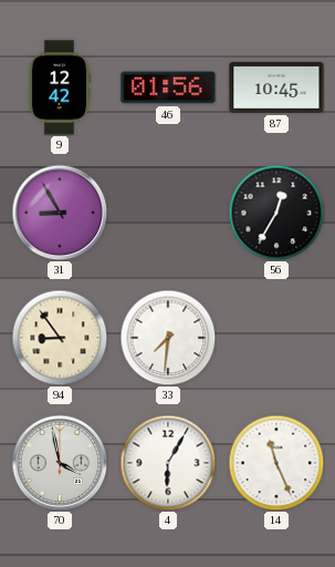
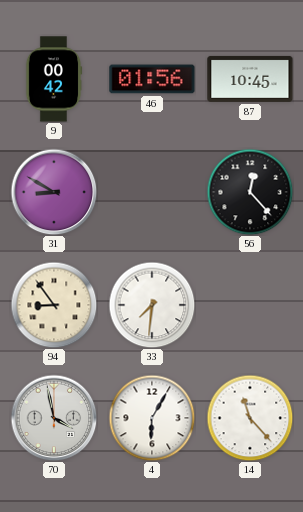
9: 12:42 -> 00:42 (54, 79)
31: 8:55 -> 8:50 (54, 192)
56: 12:35 -> 12:23 (250, 192)
14: 11:26 -> 11:23 (250, 418)
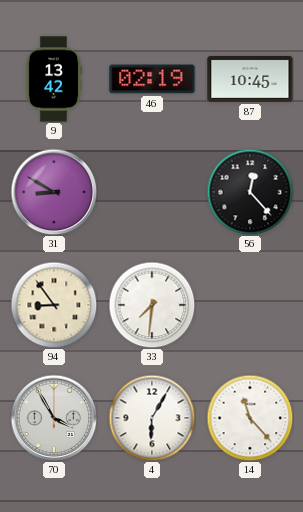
9: 00:42 -> 13:42 (54, 79)
46: 01:56 -> 02:19 (152, 79)
70: 3:58 -> 3:55 (54, 418)
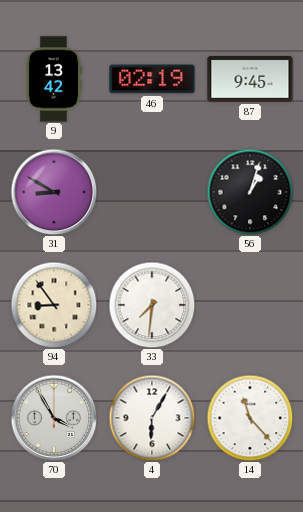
87: 10:45 -> 9:45 (250, 79)
56: 12:23 -> 1:03 (250, 192)
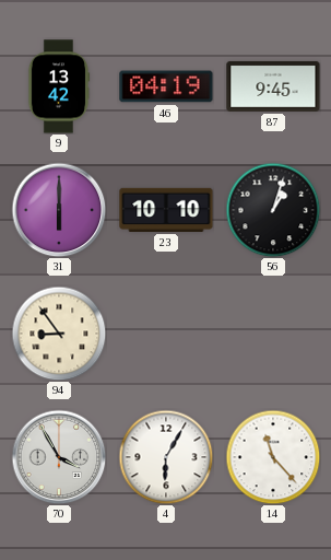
46: 02:19 -> 04:19 (166, 86)
31: 8:50 -> 6:00 (59, 210)
23: none -> 10:10 (166, 210)
33: 7:31 -> none (152, 305)
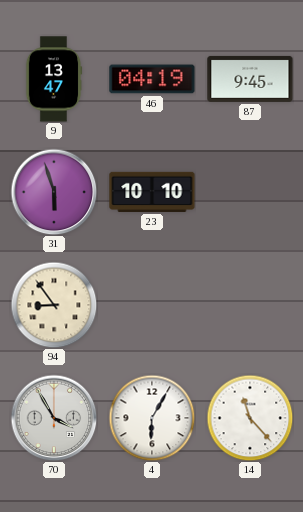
9: 13:42 -> 13:47 (54, 79)
31: 6:00 -> 5:57 (54, 192)
56: 1:03 -> none (273, 210)
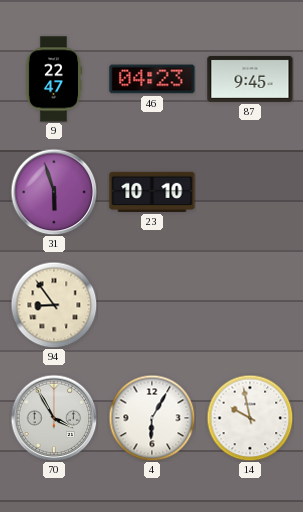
9: 13:47 -> 22:47 (54, 79)
46: 04:19 -> 04:23 (152, 79)
14: 11:23 -> 9:58 (250, 418)
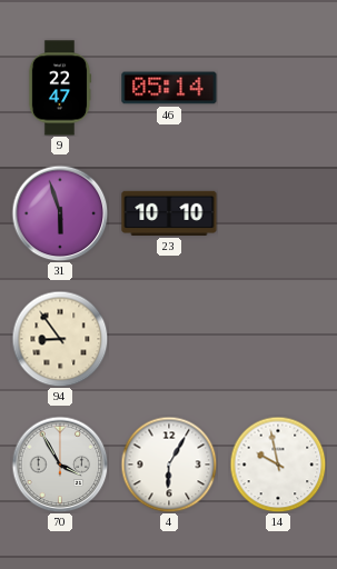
46: 04:23 -> 05:14 (169, 88)
87: 9:45 -> none (250, 79)
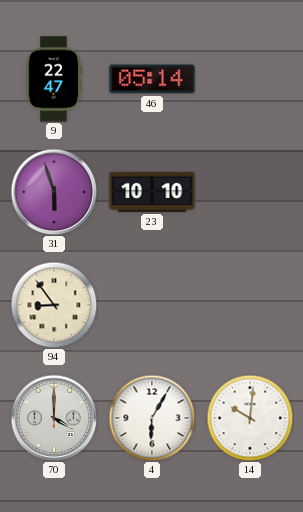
70: 3:55 -> 4:00 (54, 418)
14: 9:58 -> 10:01 (250, 418)
